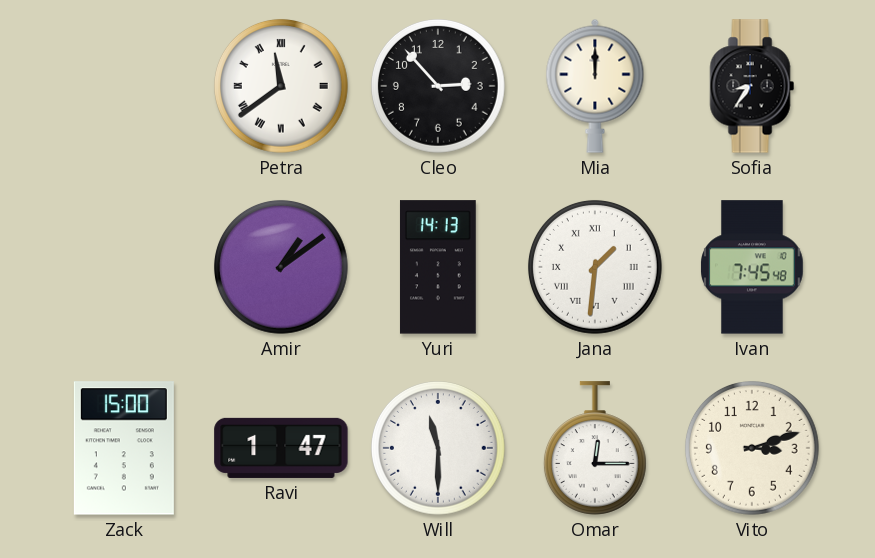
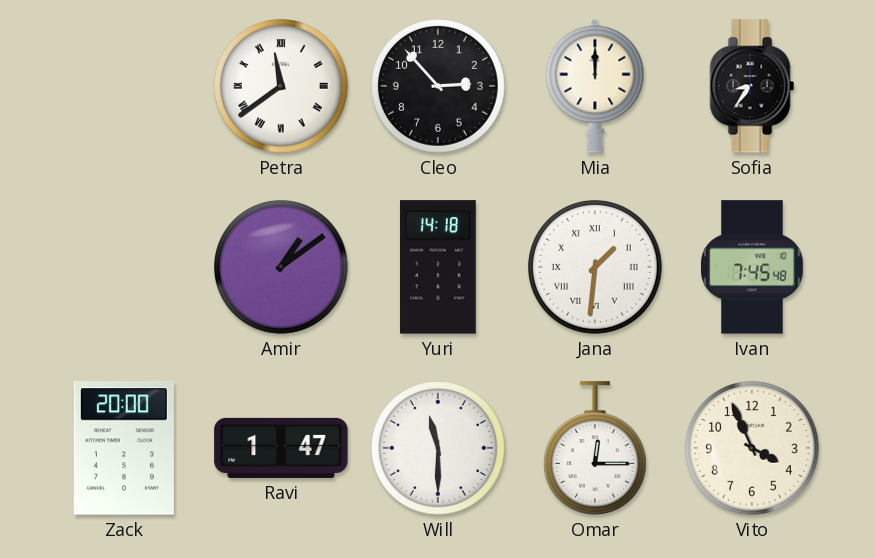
Yuri: 14:13 -> 14:18 (438, 267)
Zack: 15:00 -> 20:00 (124, 448)
Vito: 3:12 -> 3:56 (752, 448)
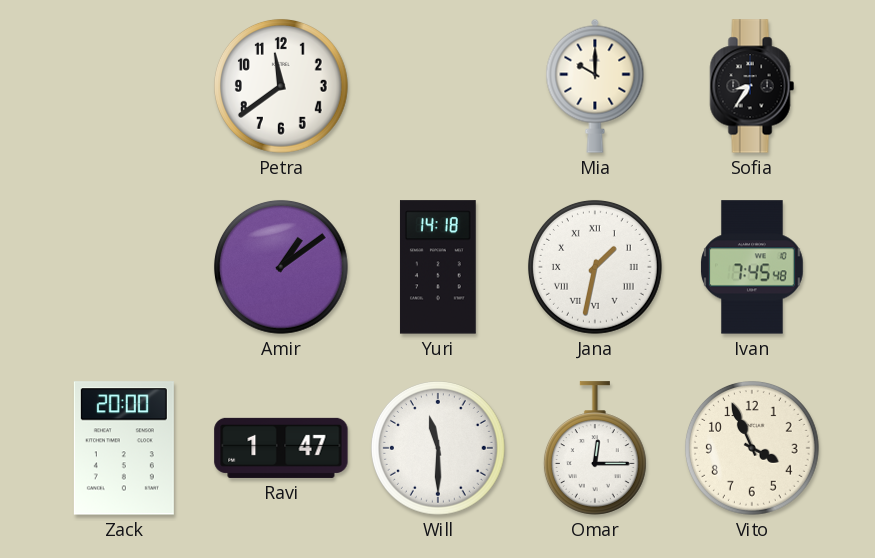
Petra numerals: Roman -> Arabic (281, 86)
Cleo: 2:53 -> none (438, 86)
Mia: 12:00 -> 10:00 (595, 86)
Jana: 1:31 -> 1:32 (595, 267)
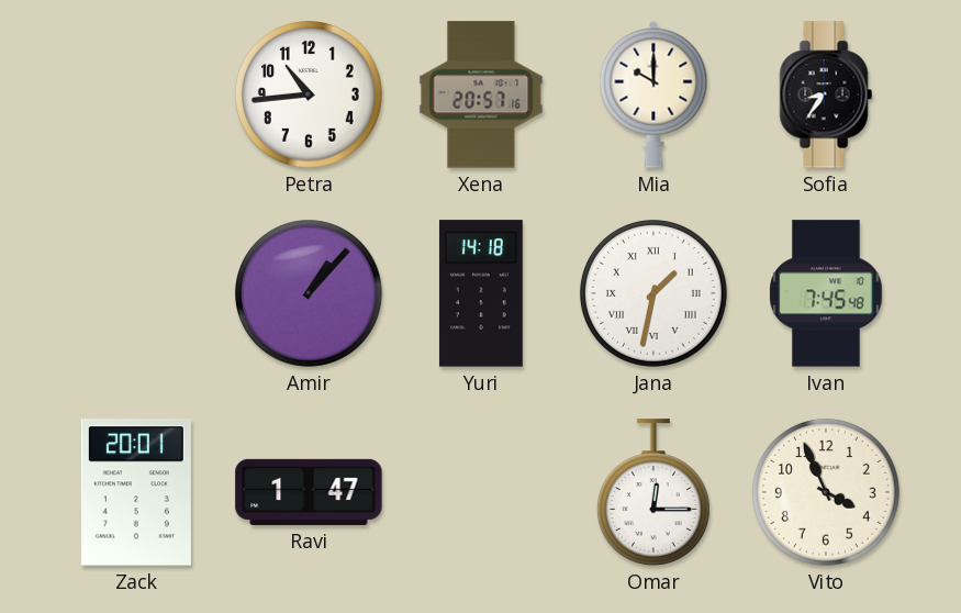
Petra: 11:39 -> 10:44 (309, 94)
Xena: none -> 20:57 (481, 94)
Amir: 1:09 -> 1:07 (309, 293)
Zack: 20:00 -> 20:01 (136, 492)
Will: 11:30 -> none (438, 448)
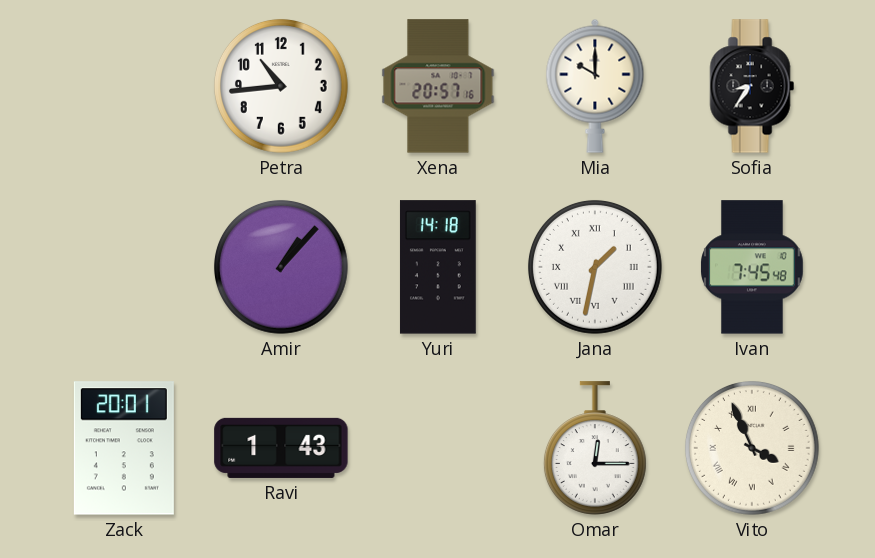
Ravi: 1:47 -> 1:43 (281, 448)
Vito numerals: Arabic -> Roman (752, 448)
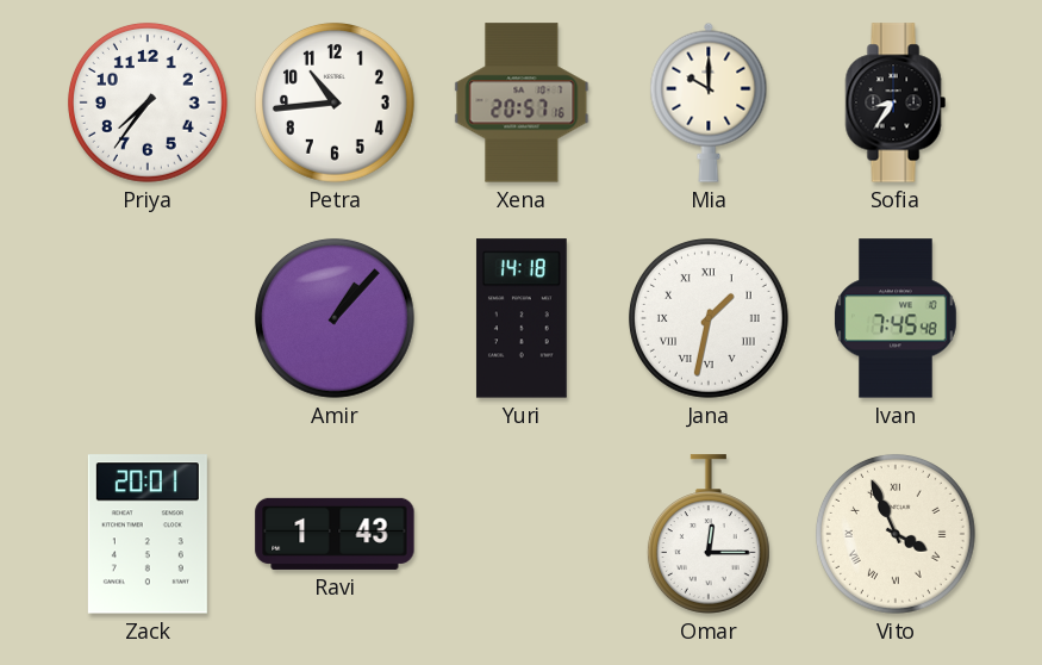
Priya: none -> 7:36 (148, 102)
